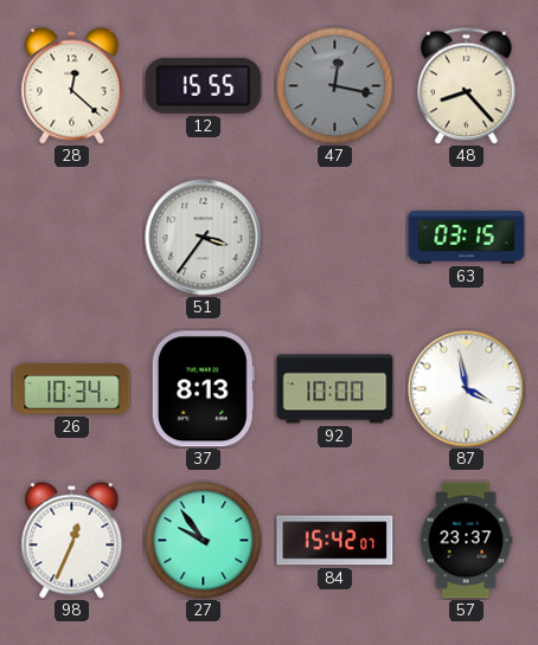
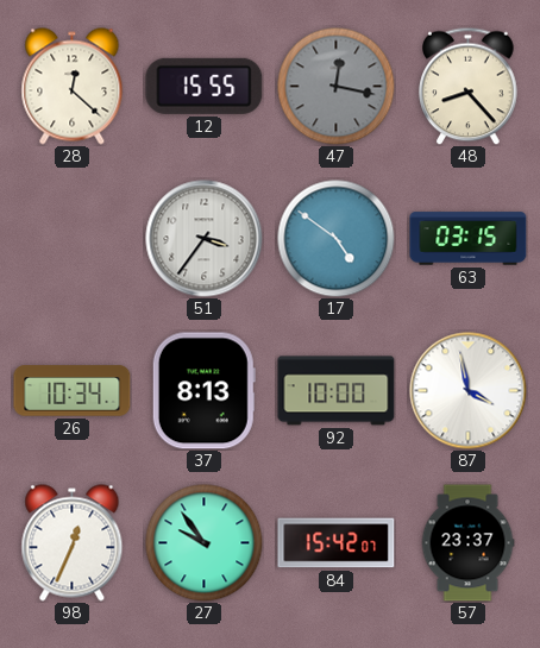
17: none -> 4:51 (337, 239)
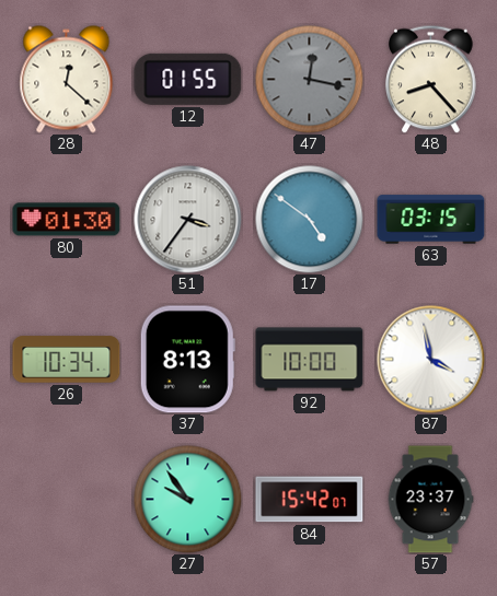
12: 15:55 -> 01:55 (188, 79)
80: none -> 01:30 (67, 220)
98: 12:34 -> none (73, 543)
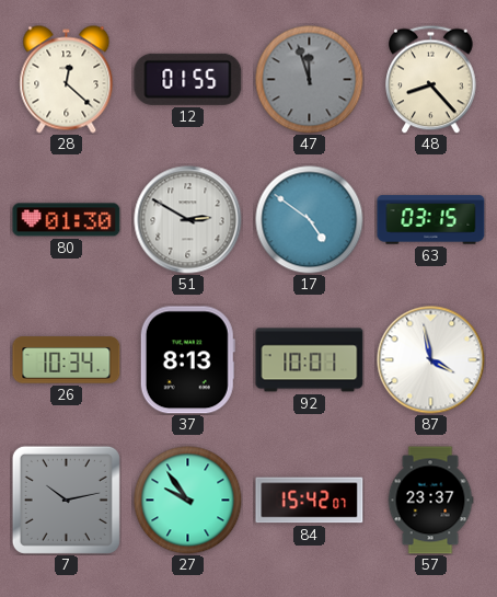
47: 12:17 -> 11:57 (310, 80)
51: 3:36 -> 2:50 (188, 220)
92: 10:00 -> 10:01 (310, 360)
7: none -> 10:13 (66, 500)
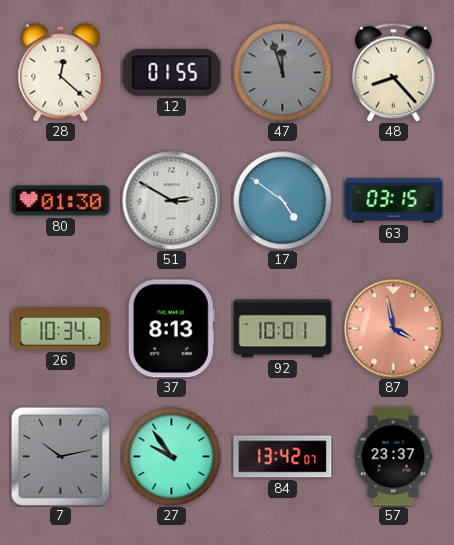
87 dial: white -> salmon (394, 329)
84: 15:42 -> 13:42 (283, 457)
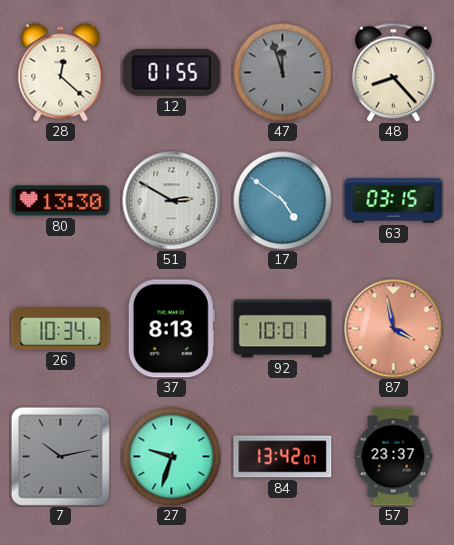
80: 01:30 -> 13:30 (61, 201)
27: 9:54 -> 9:33 (172, 457)
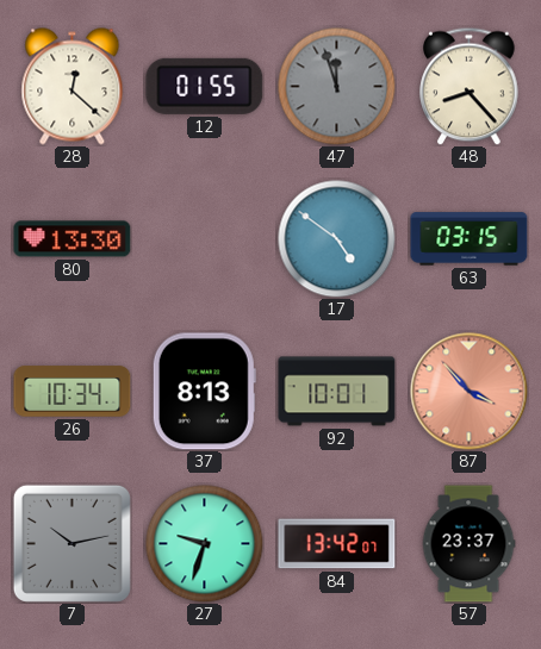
51: 2:50 -> none (172, 201)
87: 3:58 -> 3:53 (470, 392)
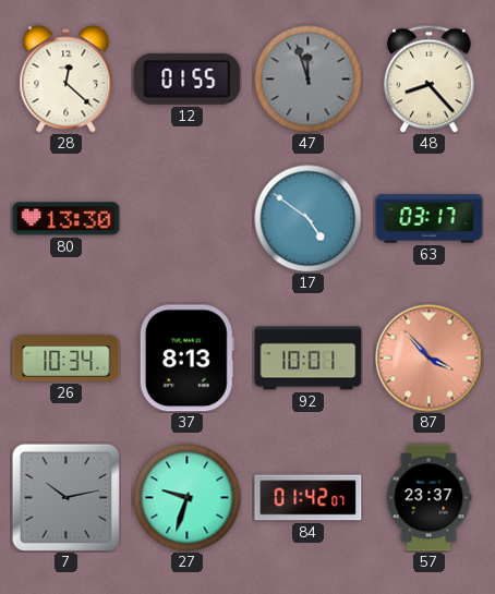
63: 03:15 -> 03:17 (430, 219)
84: 13:42 -> 01:42 (309, 498)
